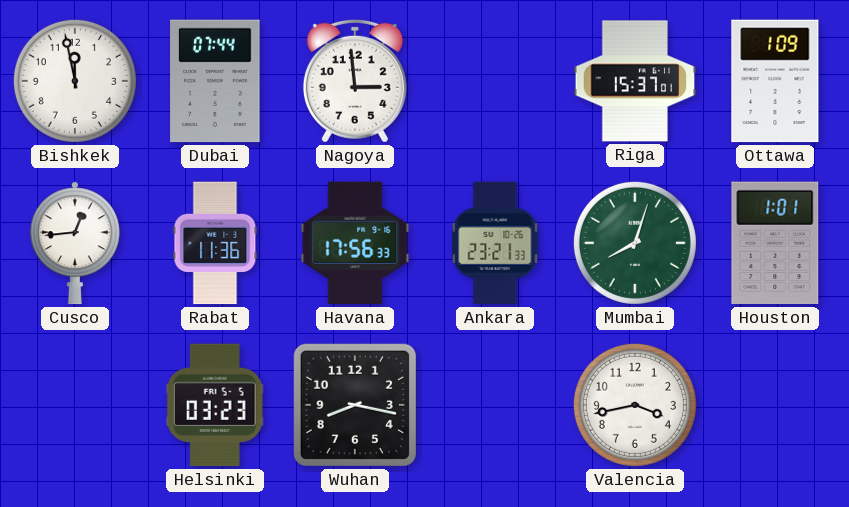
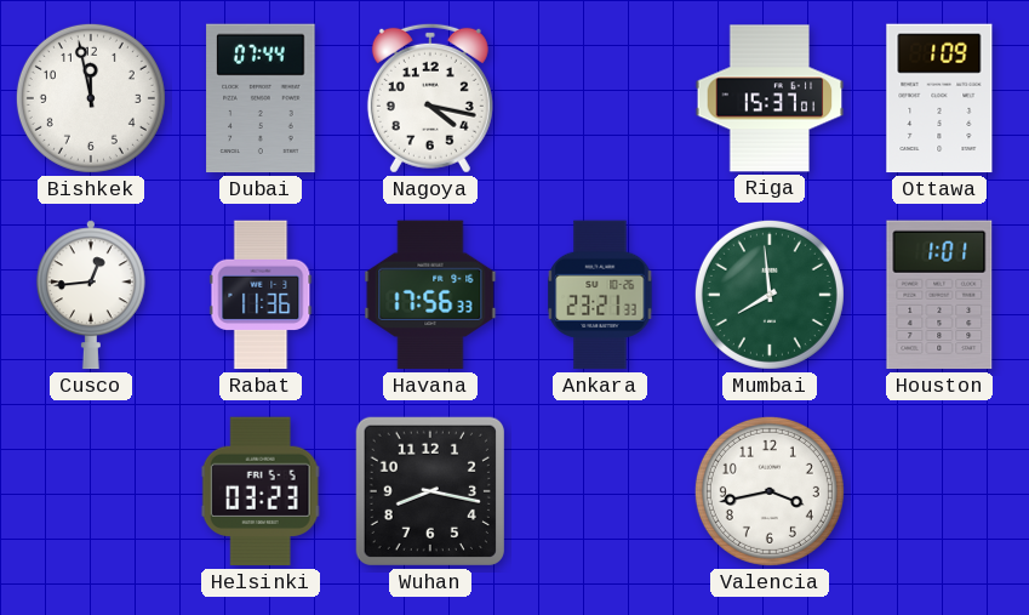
Nagoya: 2:59 -> 4:17 (430, 98)
Mumbai: 8:03 -> 7:59 (770, 295)
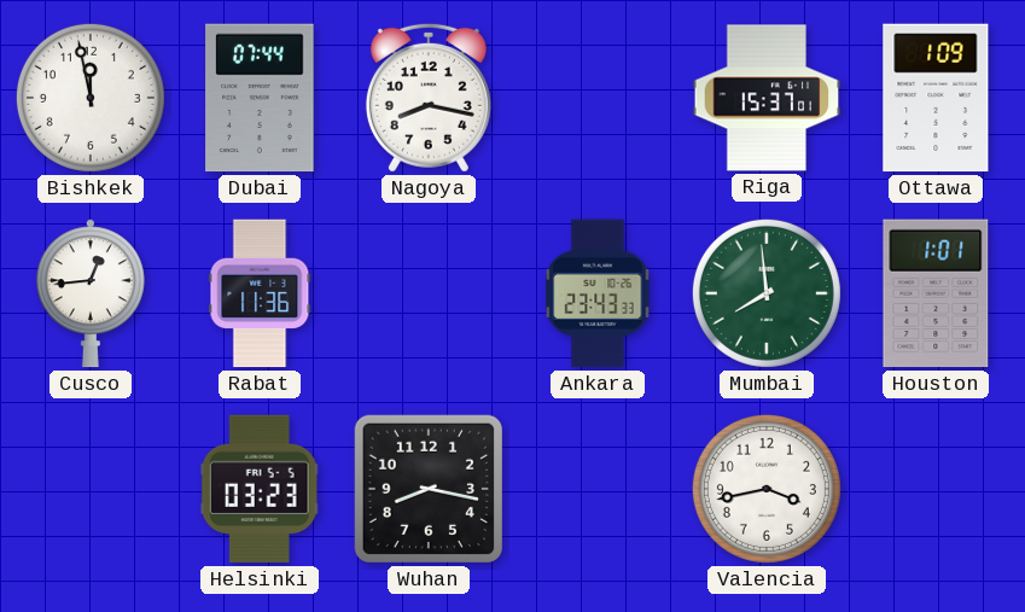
Nagoya: 4:17 -> 8:17 (429, 98)
Havana: 17:56 -> none (430, 295)
Ankara: 23:21 -> 23:43 (598, 293)
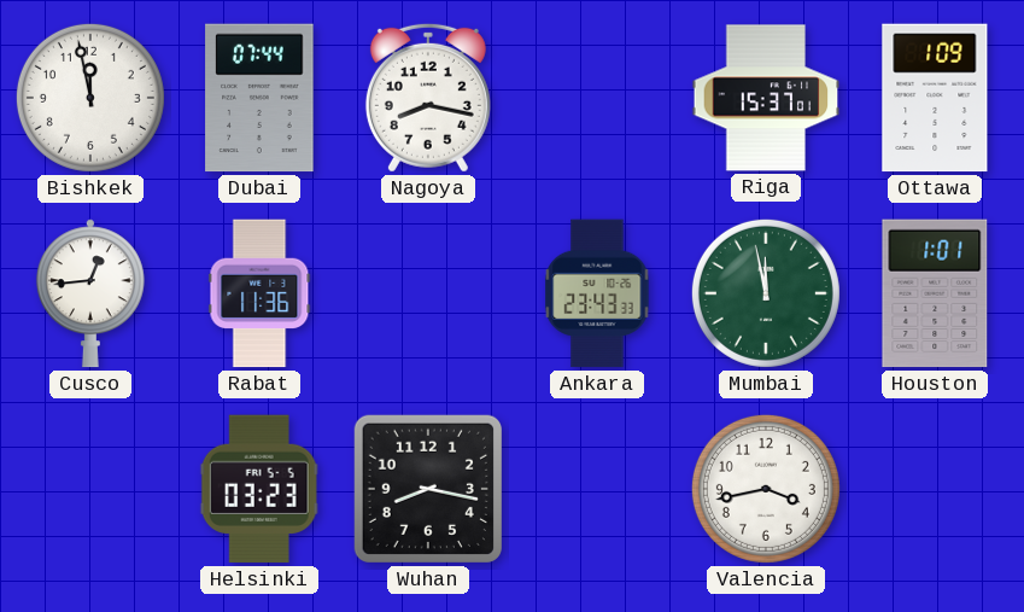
Mumbai: 7:59 -> 11:58 (766, 293)
